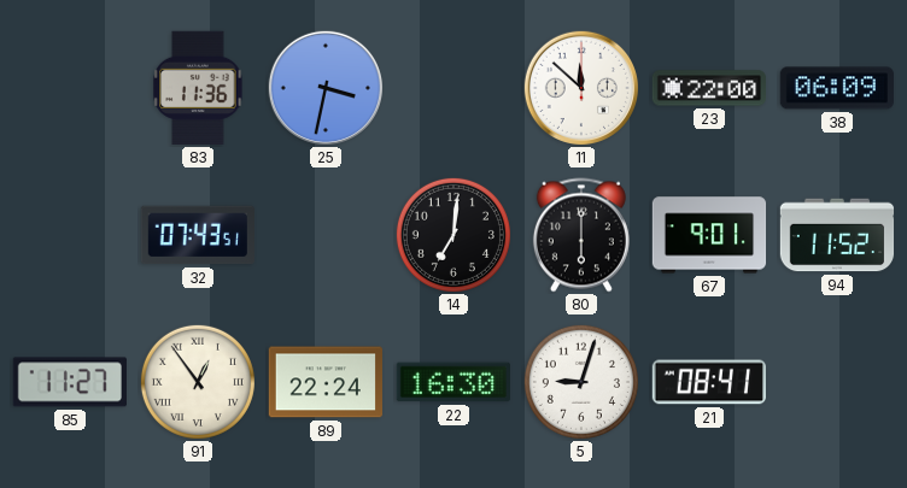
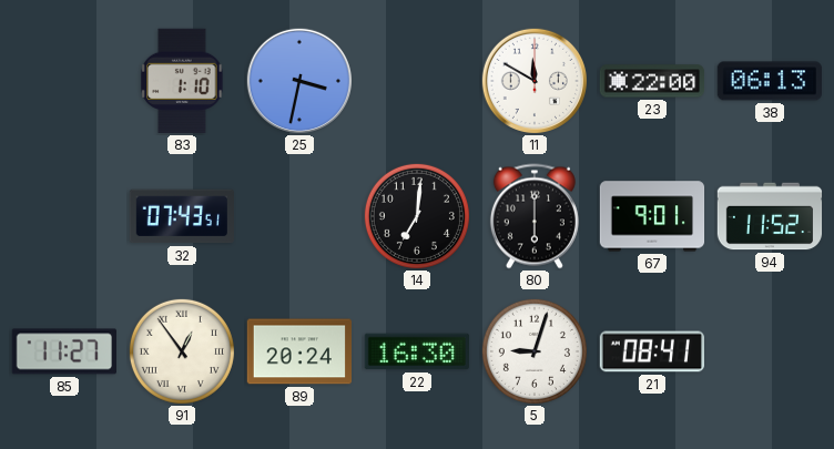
83: 11:36 -> 1:10 (182, 81)
11: 11:52 -> 11:50 (533, 80)
38: 06:09 -> 06:13 (769, 81)
89: 22:24 -> 20:24 (298, 351)
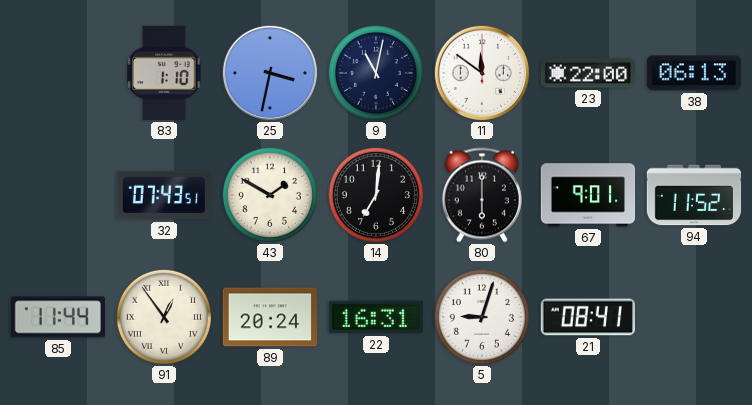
9: none -> 11:02 (376, 73)
11: 11:50 -> 11:51 (481, 72)
43: none -> 1:50 (270, 195)
85: 11:27 -> 11:44 (58, 317)
22: 16:30 -> 16:31 (376, 317)
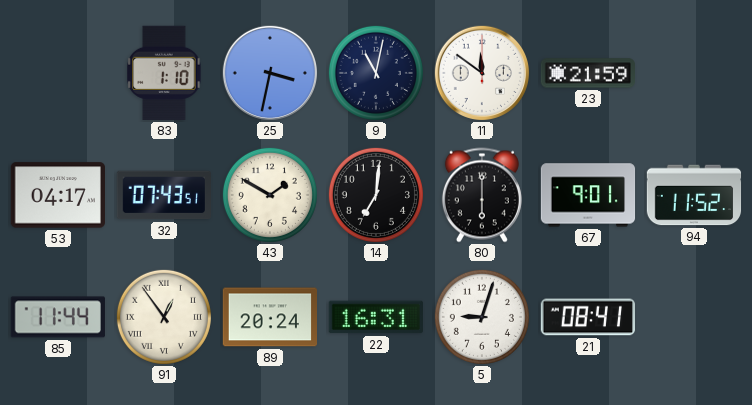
23: 22:00 -> 21:59 (587, 73)
38: 06:13 -> none (693, 73)
53: none -> 04:17 (57, 195)
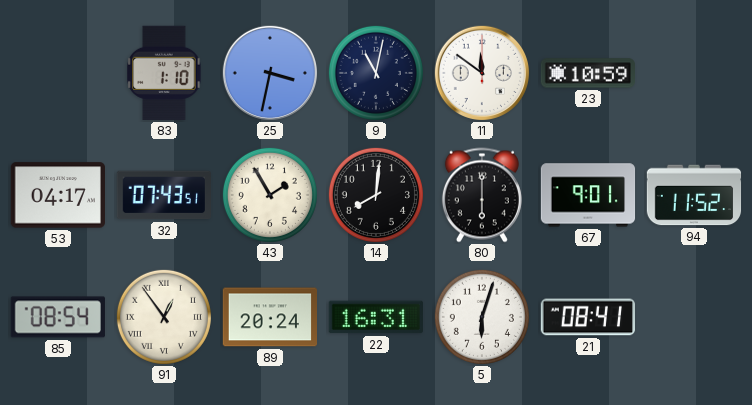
23: 21:59 -> 10:59 (587, 73)
43: 1:50 -> 1:55 (270, 195)
14: 7:01 -> 8:01 (376, 195)
85: 11:44 -> 08:54 (58, 317)
5: 9:03 -> 6:03 (482, 317)
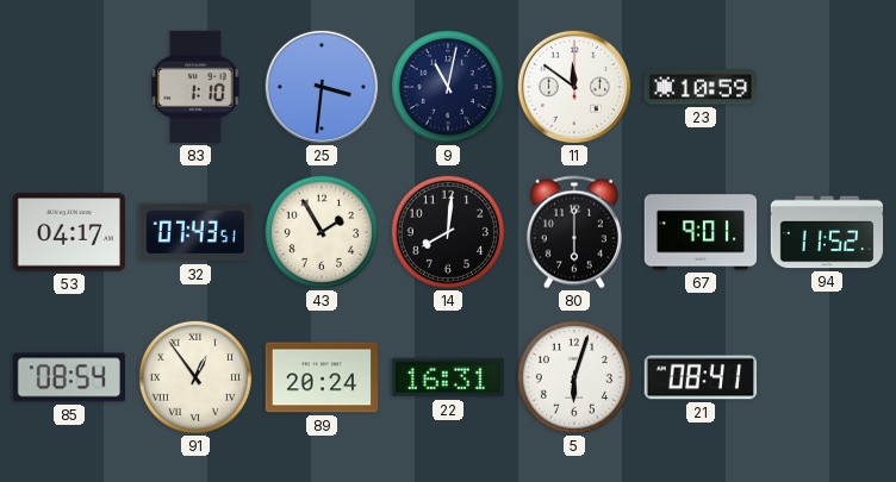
25: 3:32 -> 3:31 (321, 86)
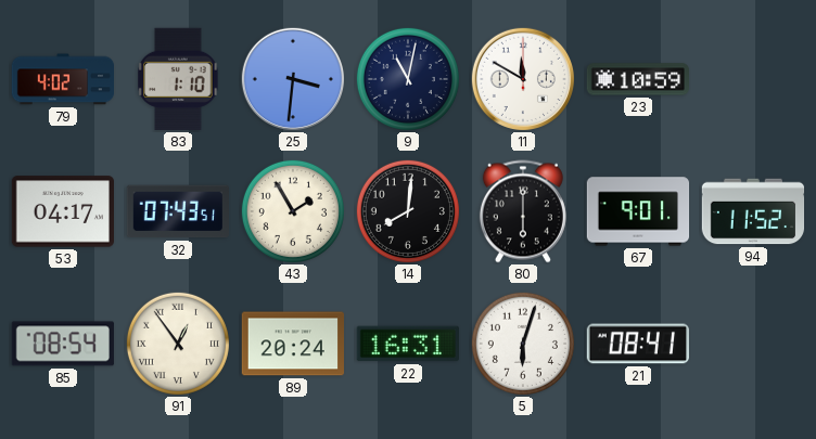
79: none -> 4:02 (62, 79)
11: 11:51 -> 11:50 (522, 78)
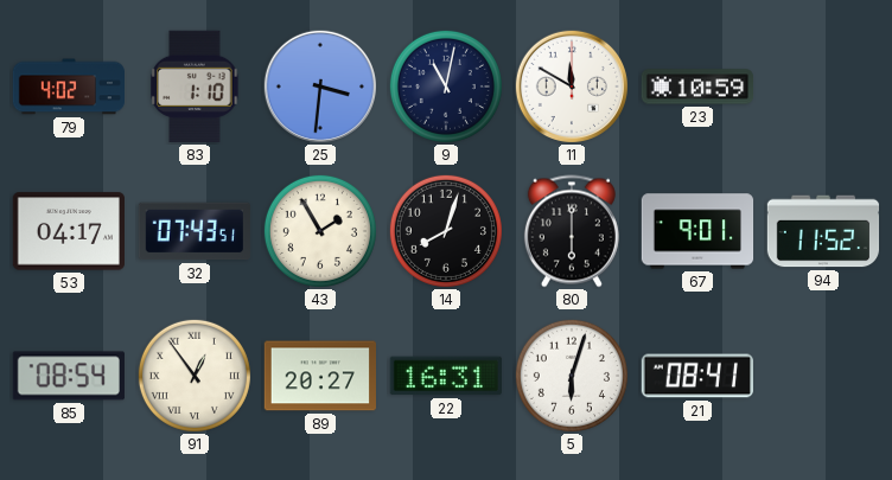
14: 8:01 -> 8:03 (446, 231)
89: 20:24 -> 20:27 (319, 376)
